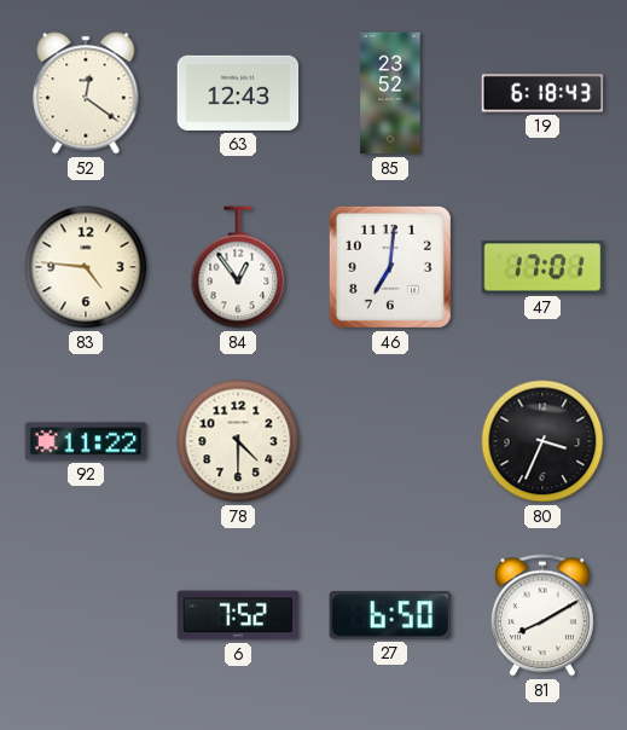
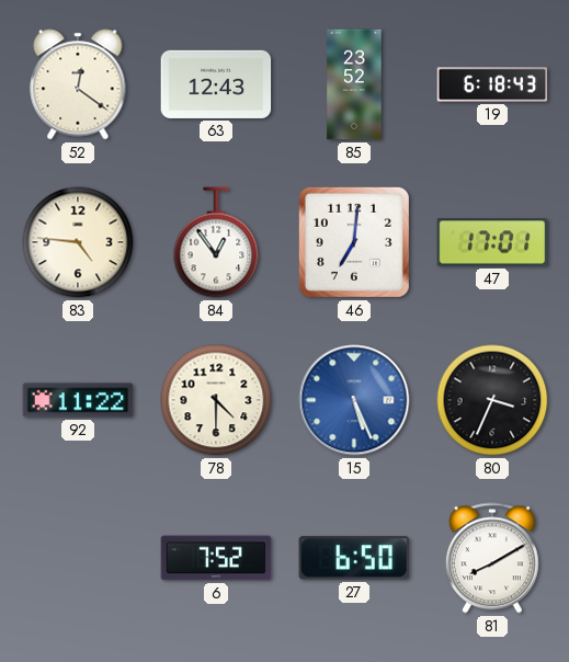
15: none -> 5:26 (354, 400)
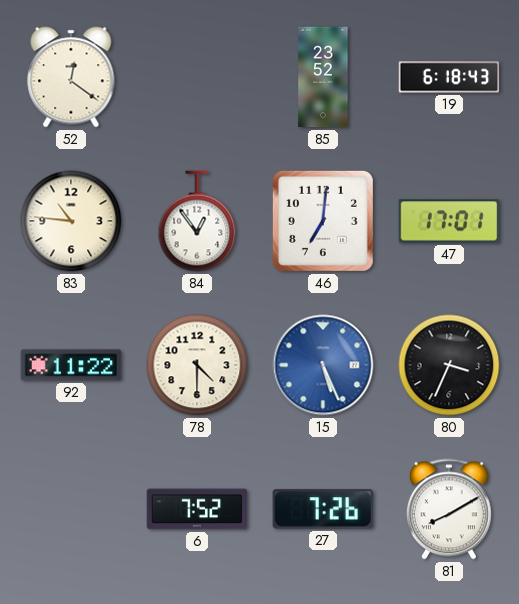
63: 12:43 -> none (216, 84)
83: 4:46 -> 10:46 (71, 221)
27: 6:50 -> 7:26 (323, 509)
